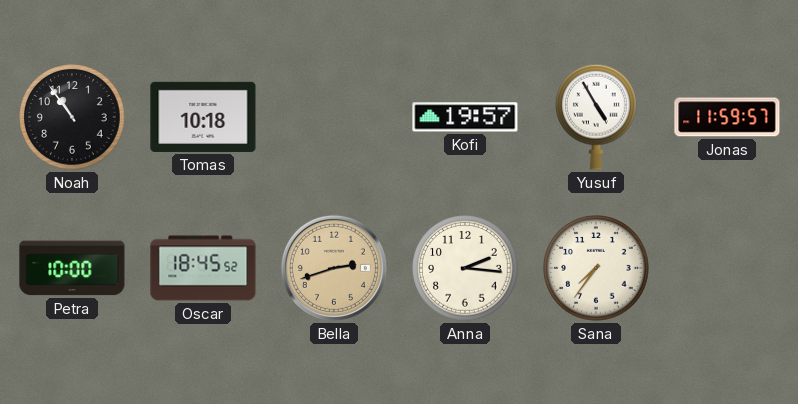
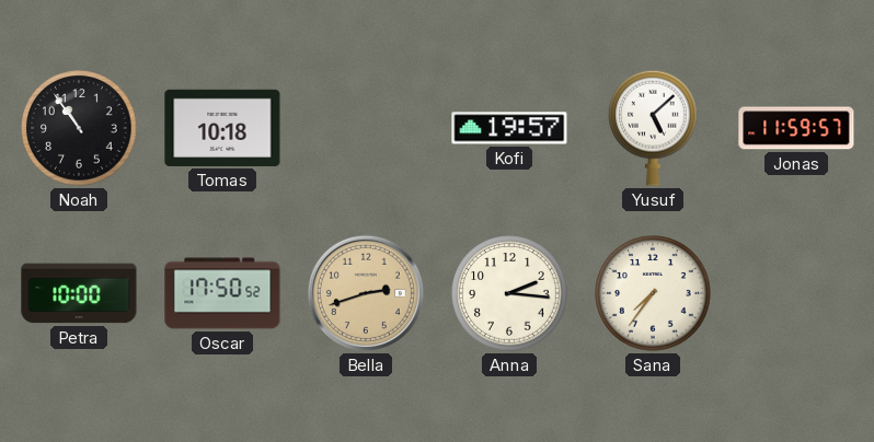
Yusuf: 4:55 -> 5:08 (654, 128)
Oscar: 18:45 -> 17:50 (222, 293)
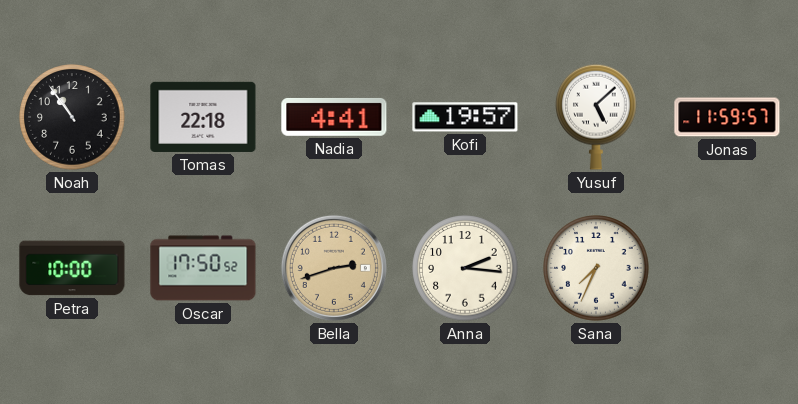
Tomas: 10:18 -> 22:18 (203, 117)
Nadia: none -> 4:41 (334, 117)
Sana: 7:36 -> 7:34 (596, 268)
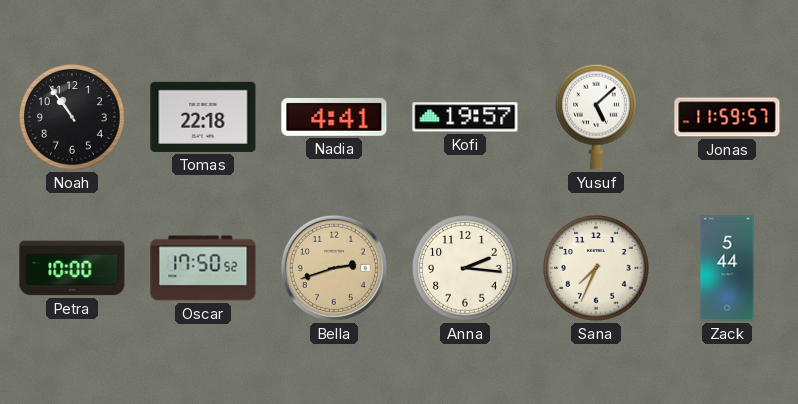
Zack: none -> 5:44 (727, 268)
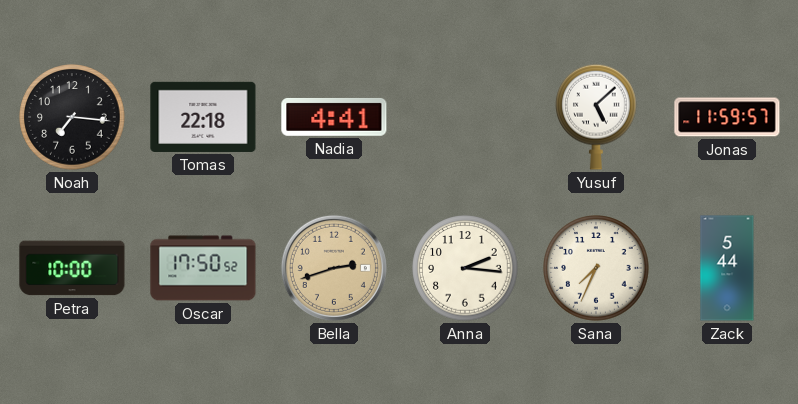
Noah: 10:54 -> 7:16 (72, 117)
Kofi: 19:57 -> none (465, 117)
